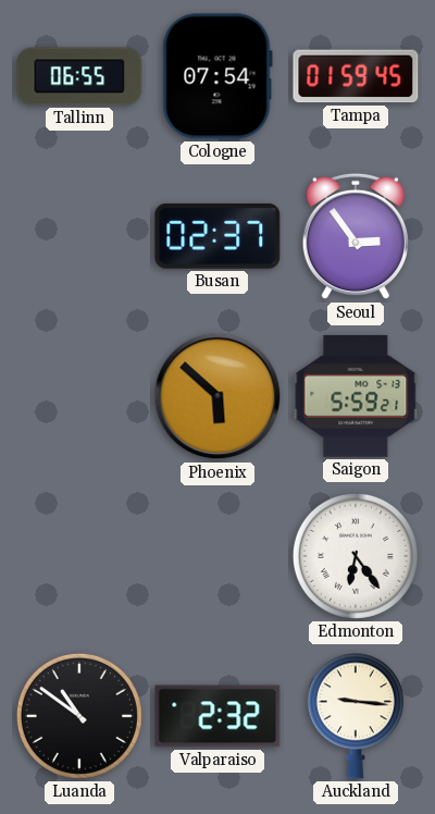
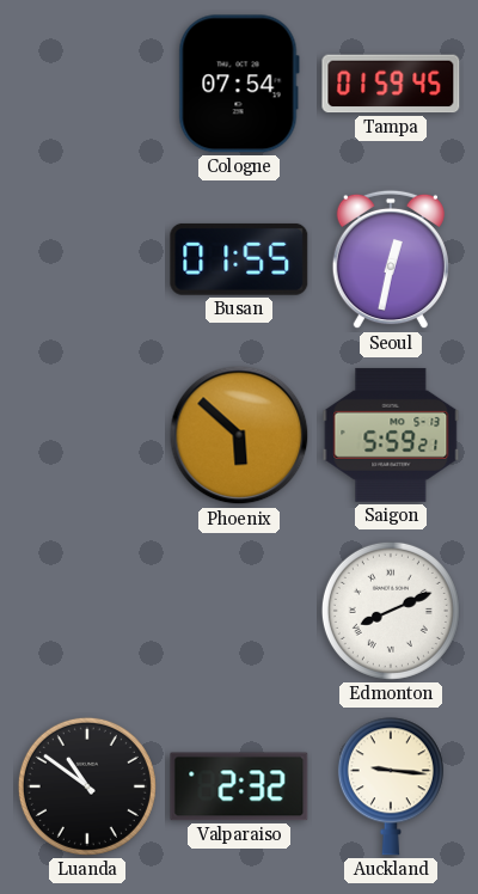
Tallinn: 06:55 -> none (79, 76)
Busan: 02:37 -> 01:55 (239, 259)
Seoul: 2:54 -> 12:32 (391, 259)
Edmonton: 6:24 -> 8:11 (391, 611)
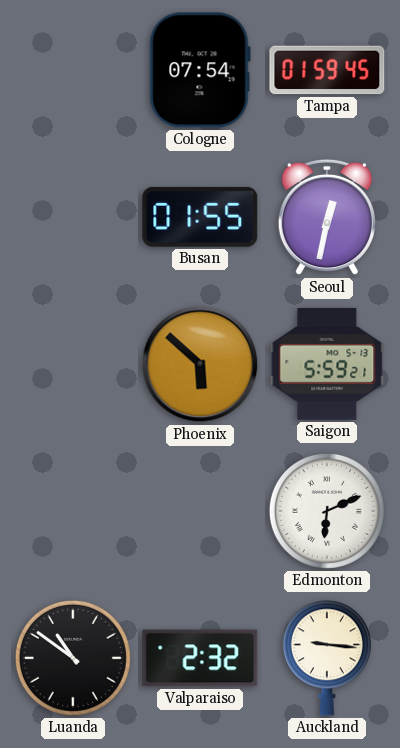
Edmonton: 8:11 -> 6:11 (327, 511)
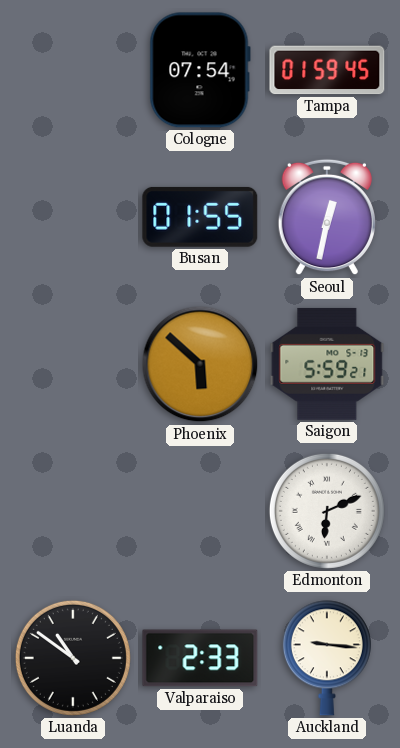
Valparaiso: 2:32 -> 2:33 (200, 658)
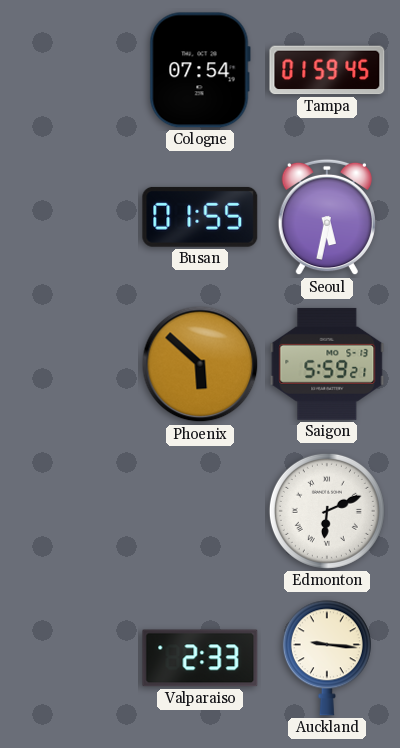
Seoul: 12:32 -> 5:32 (327, 217)
Luanda: 10:51 -> none (73, 658)
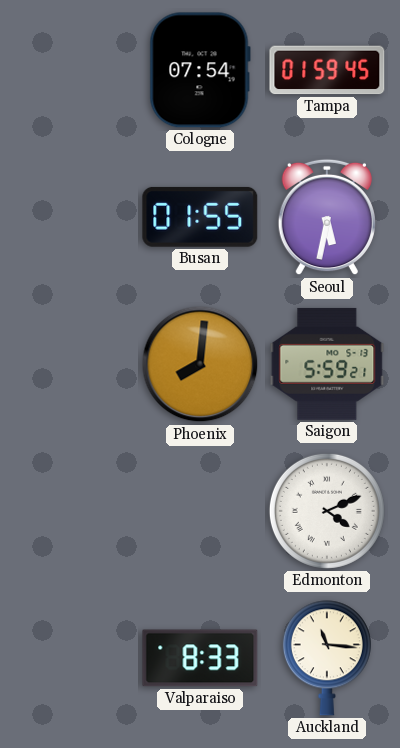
Phoenix: 5:52 -> 8:01 (200, 364)
Edmonton: 6:11 -> 4:11 (327, 511)
Valparaiso: 2:33 -> 8:33 (200, 658)
Auckland: 9:16 -> 11:16 (327, 658)
